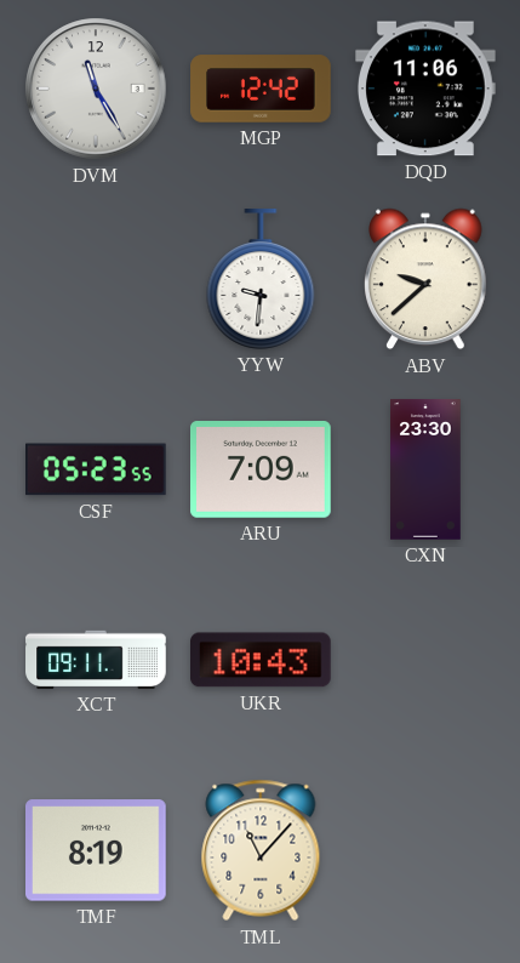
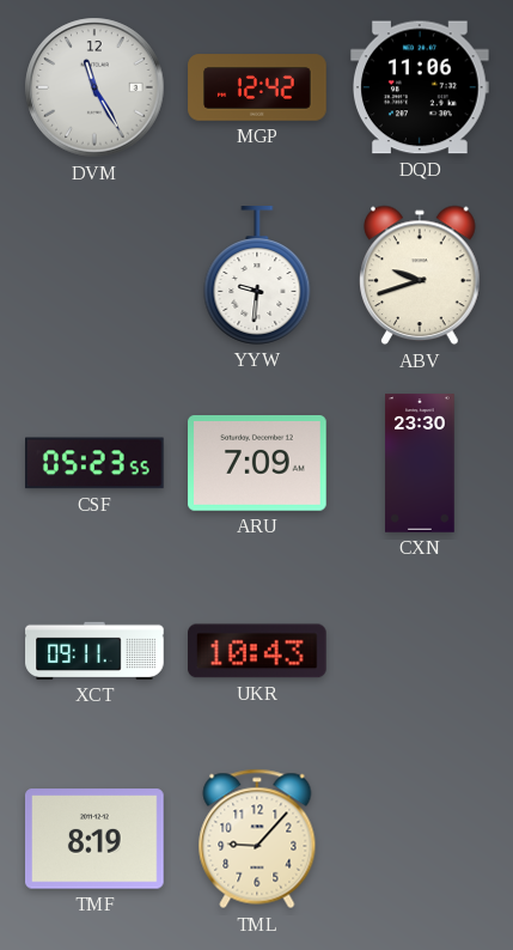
ABV: 9:38 -> 9:42 (420, 275)
TML: 11:07 -> 9:07 (257, 839)
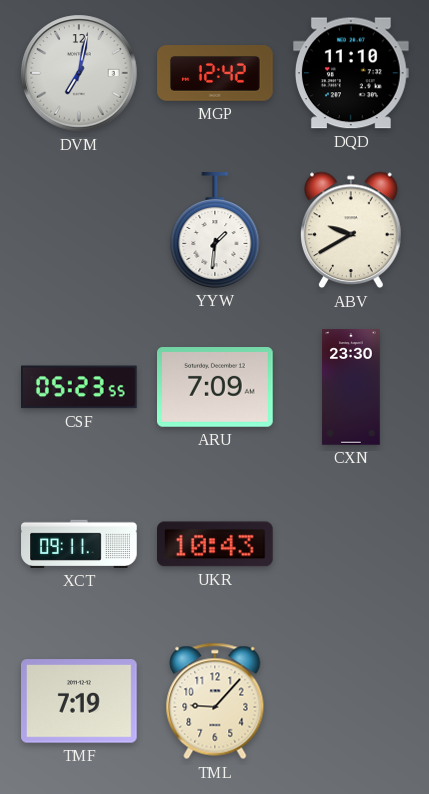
DVM: 11:25 -> 7:02 (79, 73)
DQD: 11:06 -> 11:10 (352, 73)
YYW: 9:31 -> 1:31 (215, 230)
ABV: 9:42 -> 9:40 (351, 230)
TMF: 8:19 -> 7:19 (80, 701)
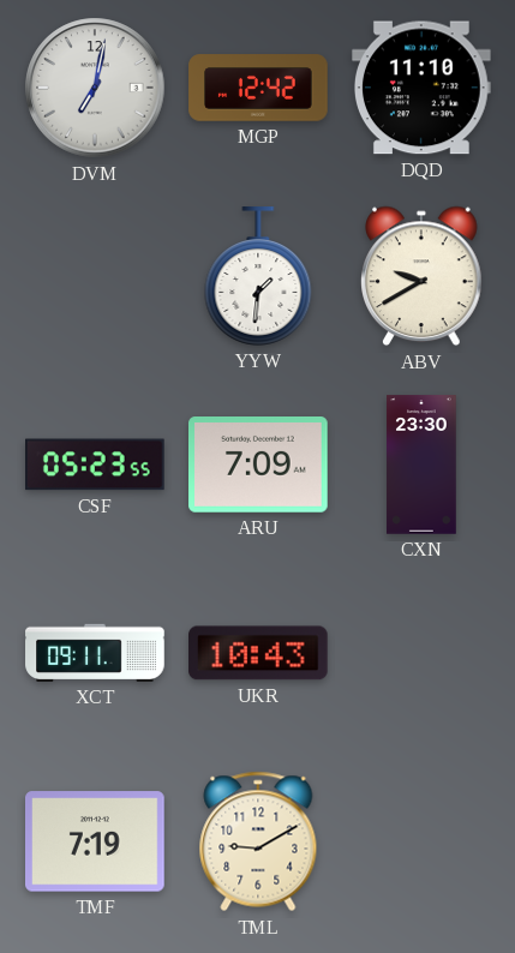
TML: 9:07 -> 9:10 (258, 841)
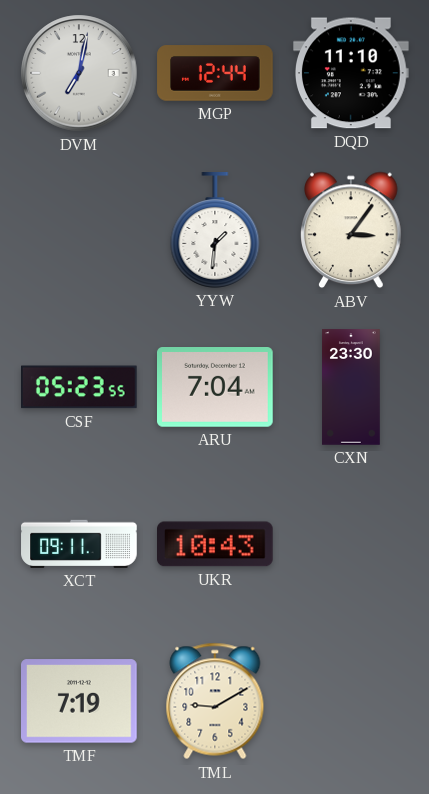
MGP: 12:42 -> 12:44 (215, 73)
ABV: 9:40 -> 3:06 (351, 230)
ARU: 7:09 -> 7:04 (216, 388)
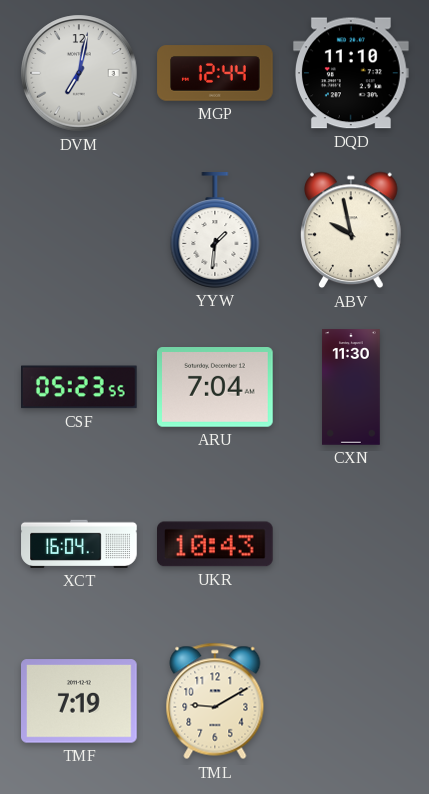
ABV: 3:06 -> 9:58 (351, 230)
CXN: 23:30 -> 11:30 (351, 387)
XCT: 09:11 -> 16:04 (79, 544)
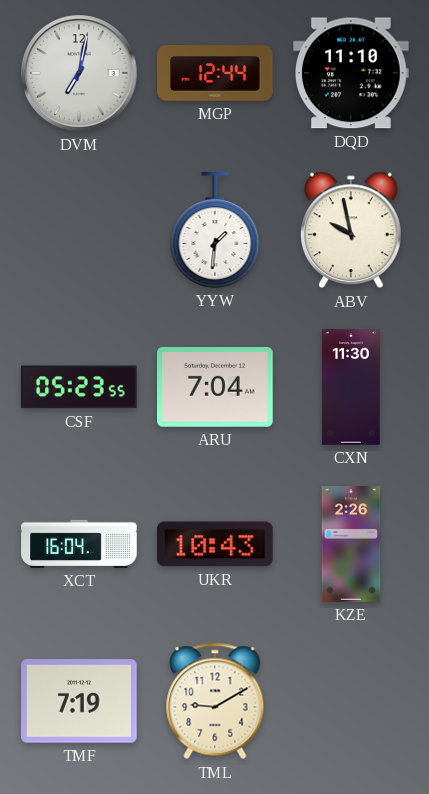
KZE: none -> 2:26 (351, 544)
